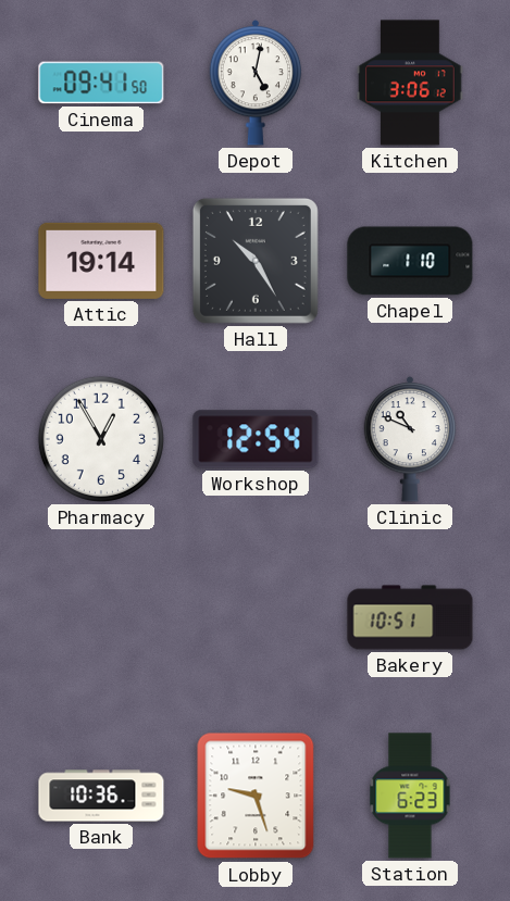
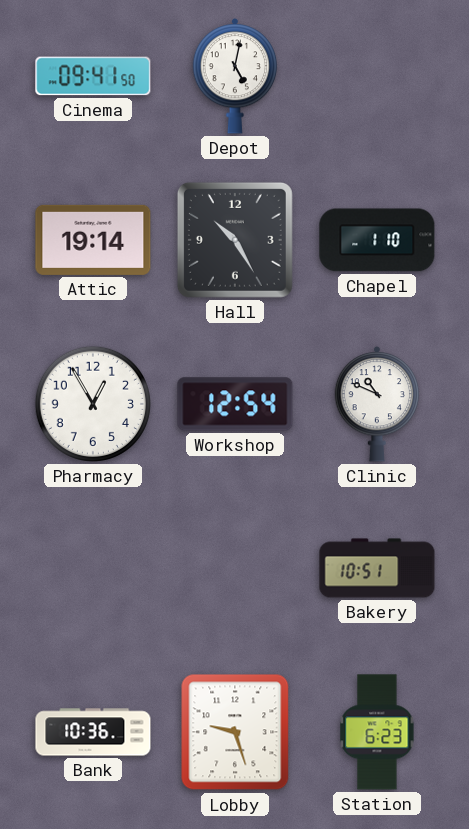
Kitchen: 3:06 -> none (410, 83)
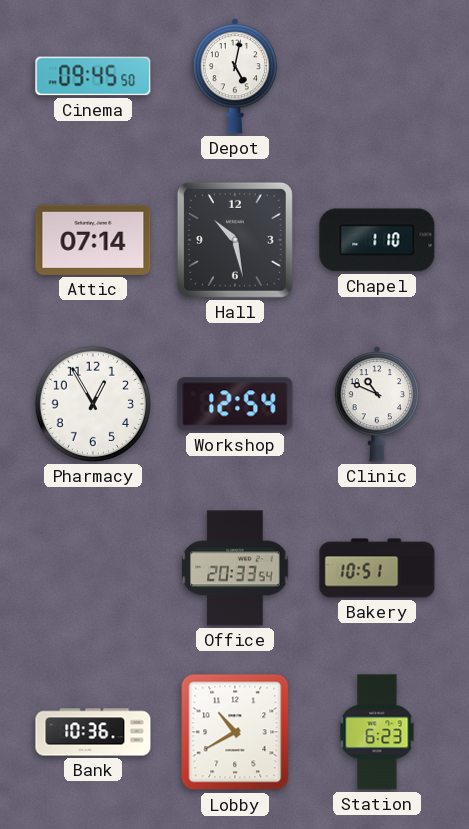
Cinema: 09:41 -> 09:45 (93, 76)
Attic: 19:14 -> 07:14 (93, 240)
Hall: 10:25 -> 10:28 (235, 240)
Office: none -> 20:33 (235, 568)
Lobby: 9:27 -> 10:40 (235, 732)
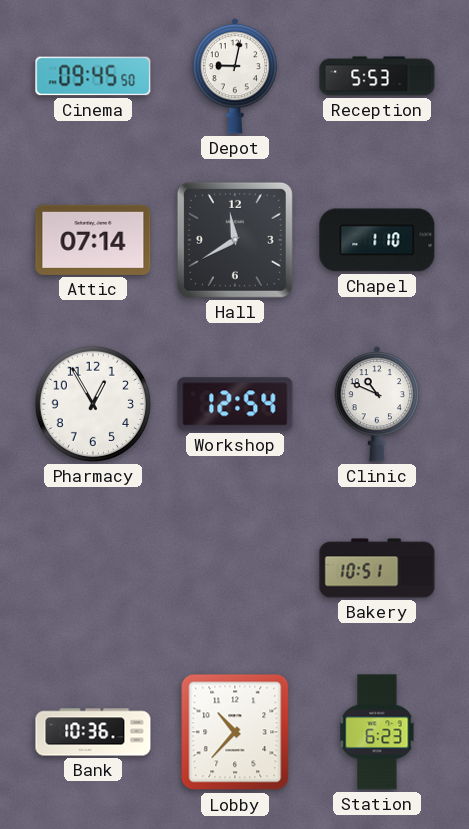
Depot: 5:02 -> 9:02 (235, 77)
Reception: none -> 5:53 (377, 76)
Hall: 10:28 -> 11:40 (235, 240)
Office: 20:33 -> none (235, 568)
Lobby: 10:40 -> 10:37 (235, 732)
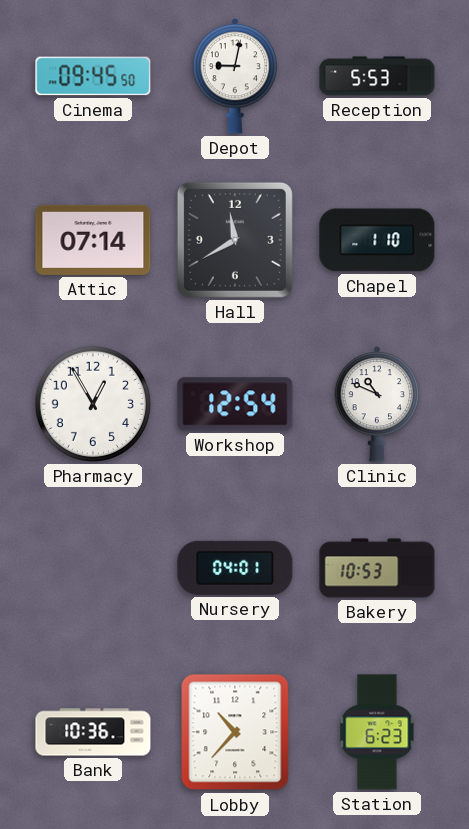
Nursery: none -> 04:01 (235, 568)
Bakery: 10:51 -> 10:53 (377, 568)
